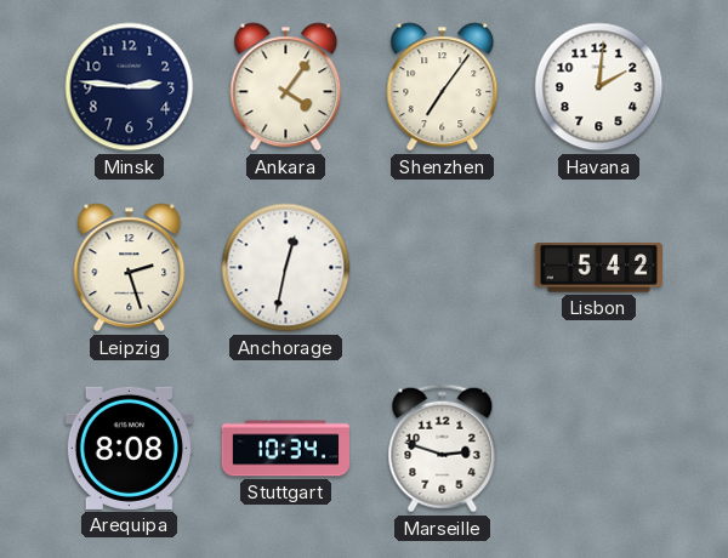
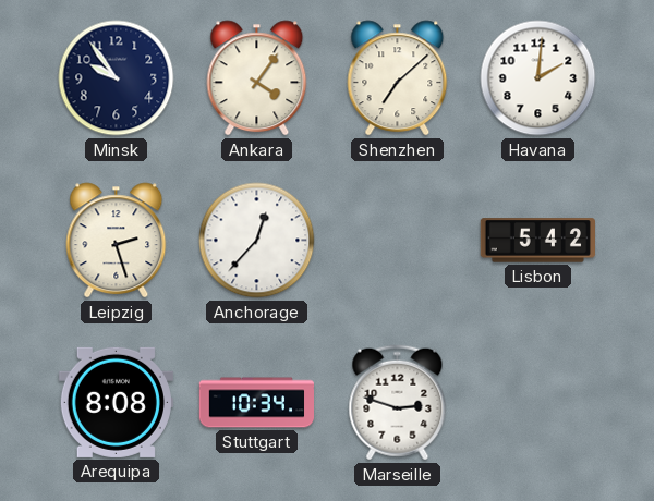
Minsk: 2:46 -> 9:54 (117, 78)
Shenzhen: 7:06 -> 7:08 (398, 78)
Anchorage: 12:32 -> 12:37 (257, 241)
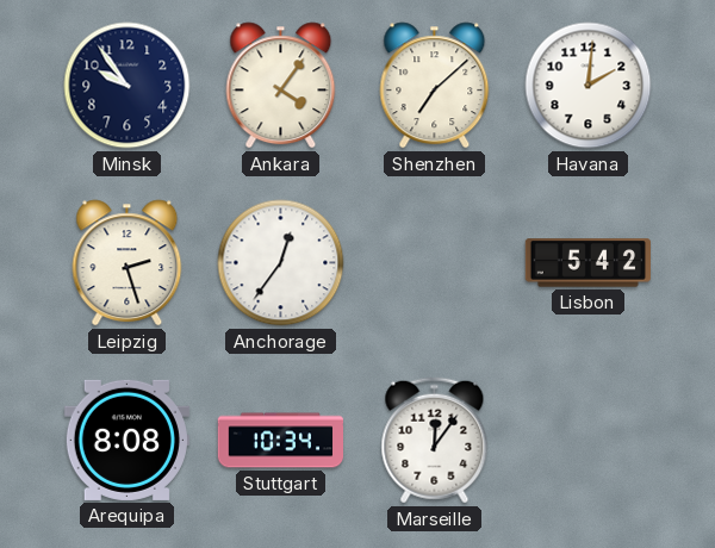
Anchorage: 12:37 -> 12:36 (281, 263)
Marseille: 2:48 -> 12:06 (435, 441)
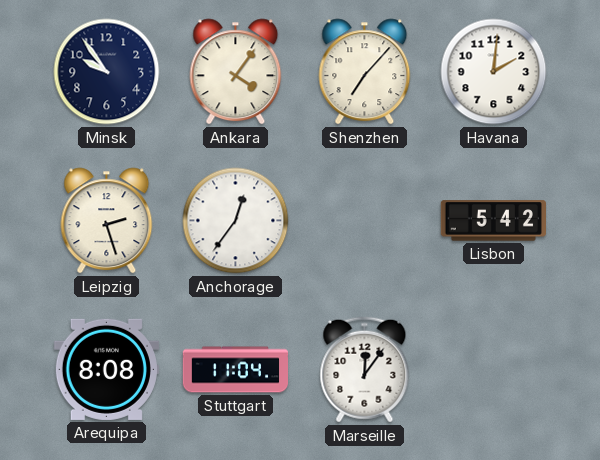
Shenzhen: 7:08 -> 7:07 (365, 72)
Stuttgart: 10:34 -> 11:04 (236, 370)
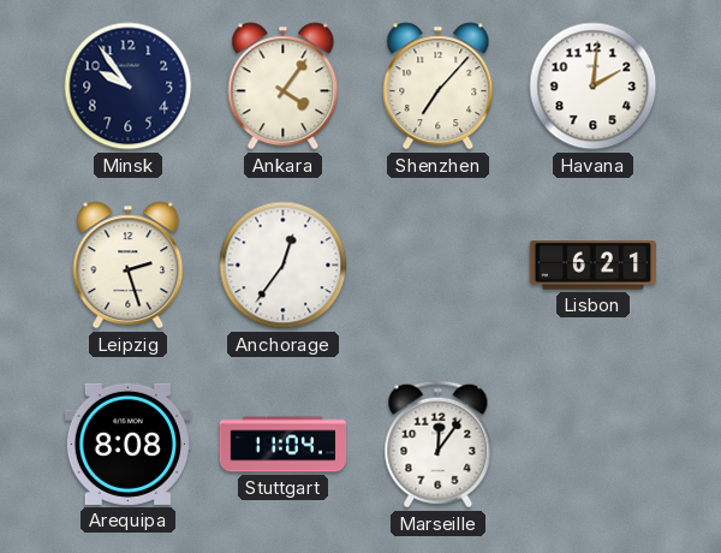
Lisbon: 5:42 -> 6:21 (592, 266)
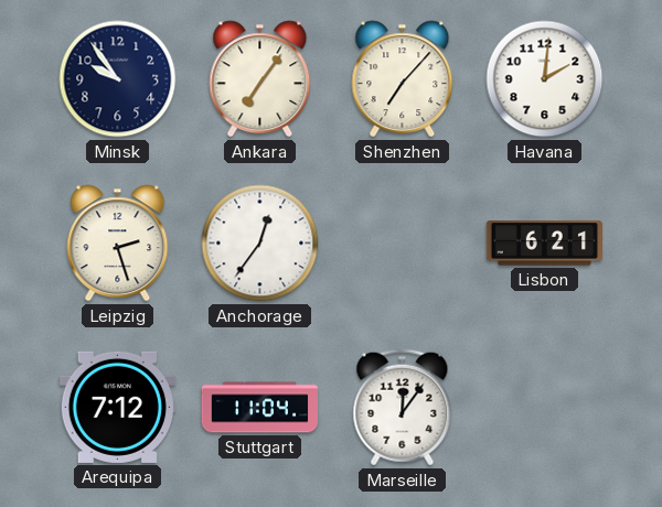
Ankara: 4:06 -> 7:06 (260, 79)
Arequipa: 8:08 -> 7:12 (117, 407)
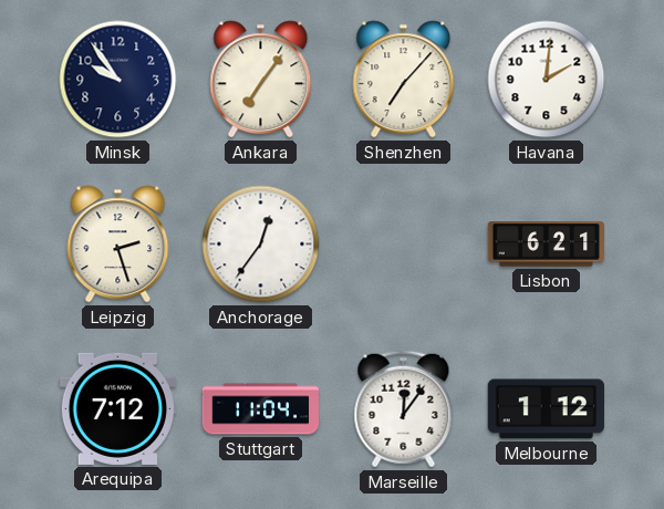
Melbourne: none -> 1:12 (546, 409)
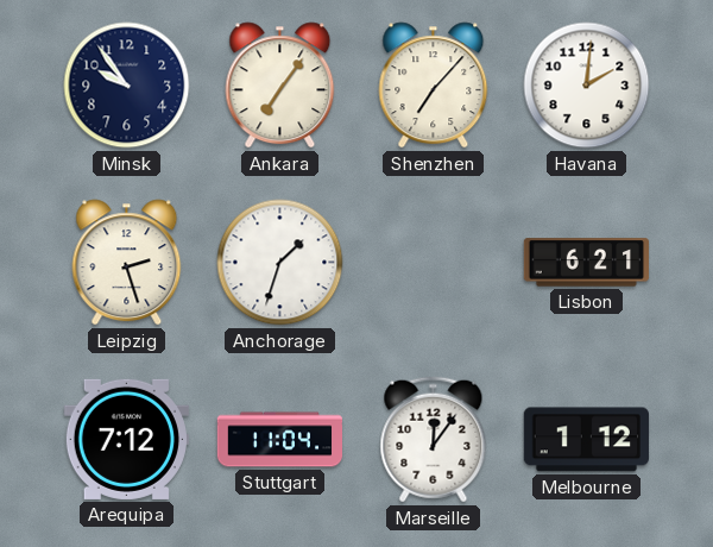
Anchorage: 12:36 -> 1:33 (280, 263)
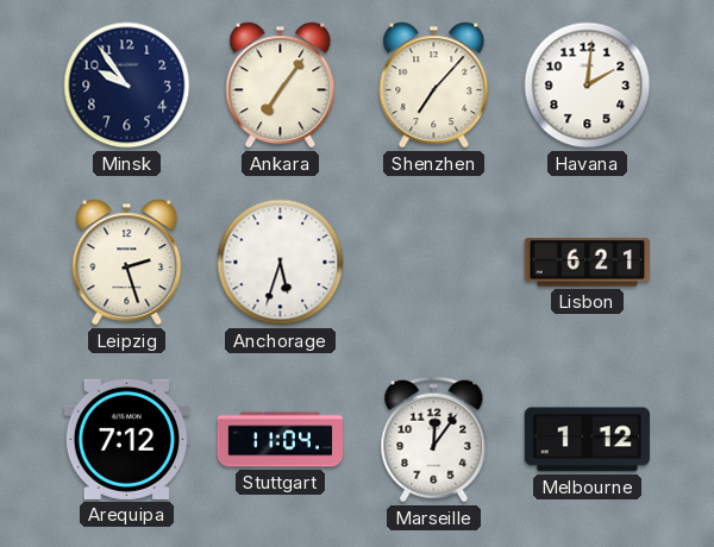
Anchorage: 1:33 -> 5:33 (281, 263)
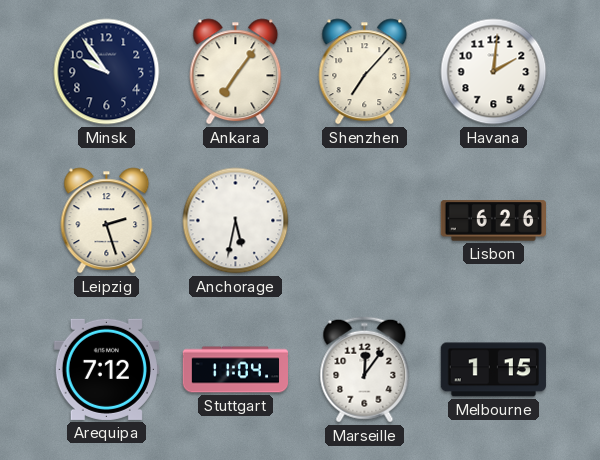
Anchorage: 5:33 -> 5:32 (236, 221)
Lisbon: 6:21 -> 6:26 (493, 221)
Melbourne: 1:12 -> 1:15 (493, 370)
